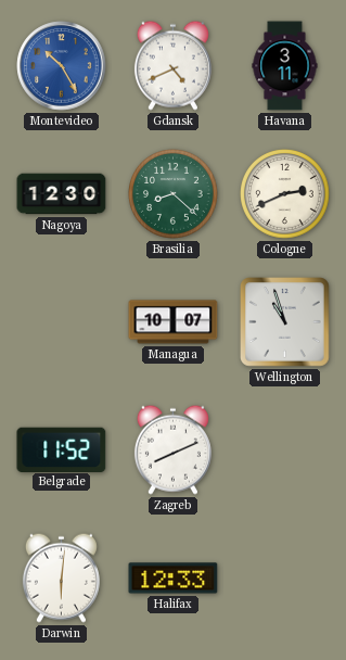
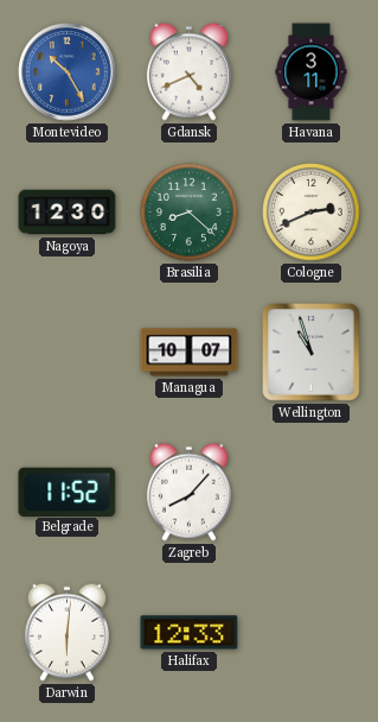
Zagreb: 8:11 -> 8:07 (188, 492)
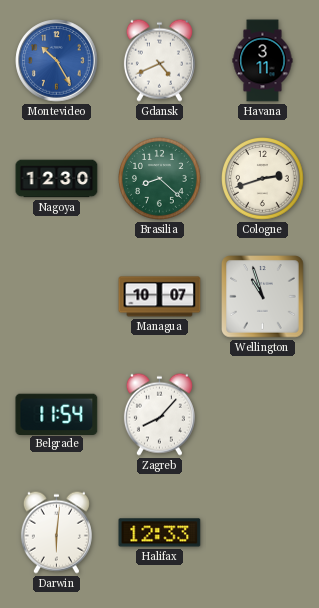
Cologne: 2:41 -> 2:42 (263, 179)
Belgrade: 11:52 -> 11:54 (57, 414)
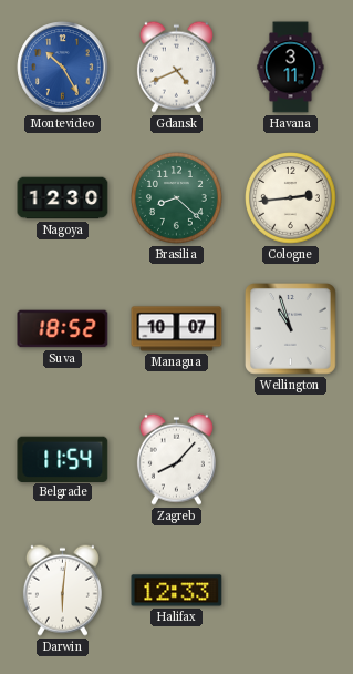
Cologne: 2:42 -> 2:44 (291, 198)
Suva: none -> 18:52 (63, 329)
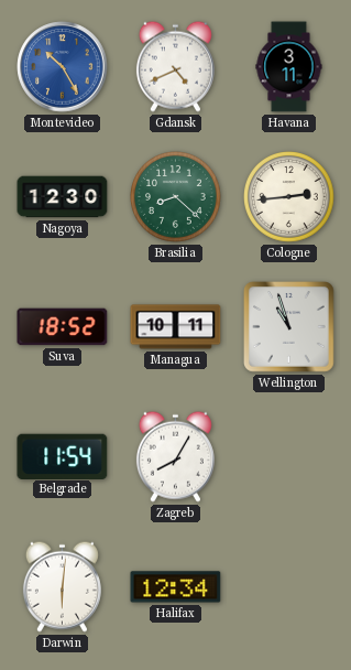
Managua: 10:07 -> 10:11 (176, 327)
Zagreb: 8:07 -> 8:05 (175, 456)
Halifax: 12:33 -> 12:34 (176, 587)
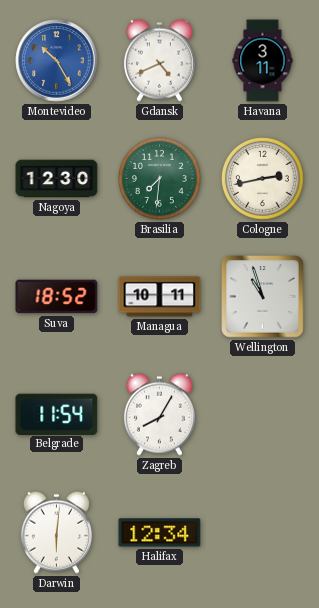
Brasilia: 8:22 -> 7:31 (160, 179)
Cologne: 2:44 -> 2:43 (263, 179)
